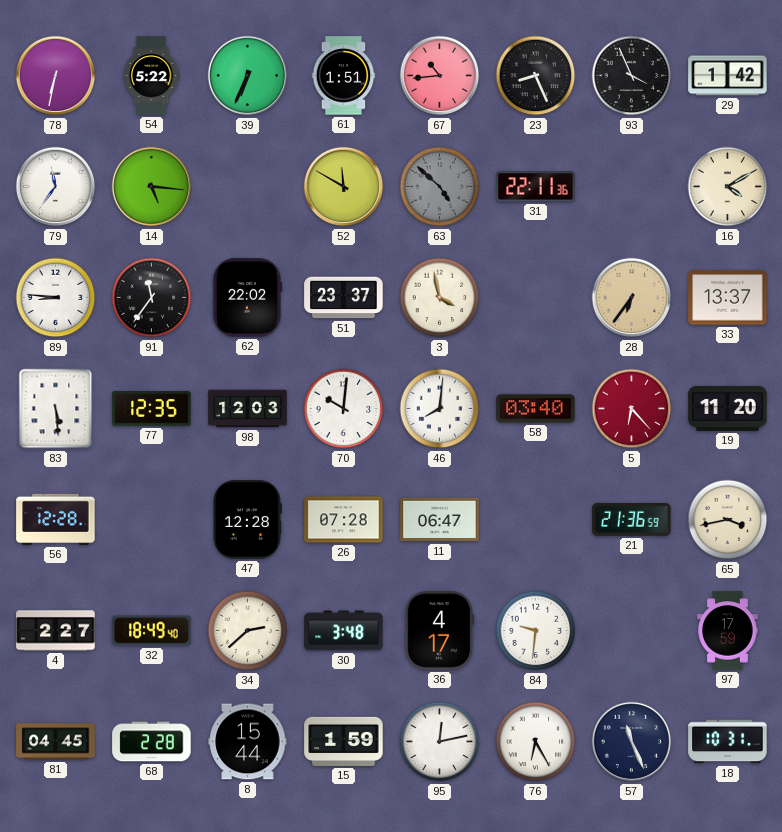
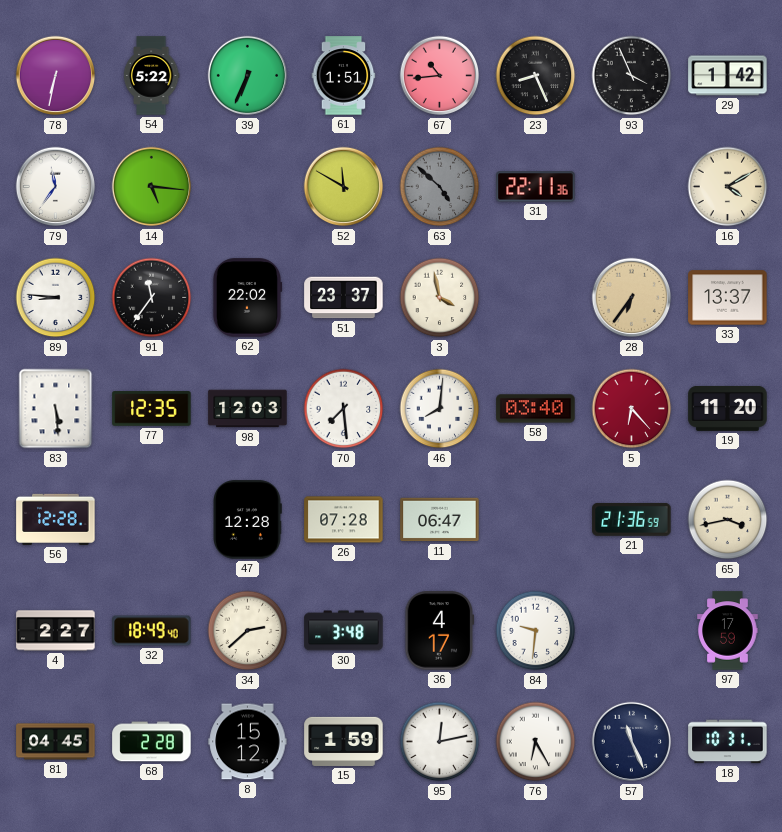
70: 10:01 -> 7:29 (344, 409)
8: 15:44 -> 15:12 (248, 742)
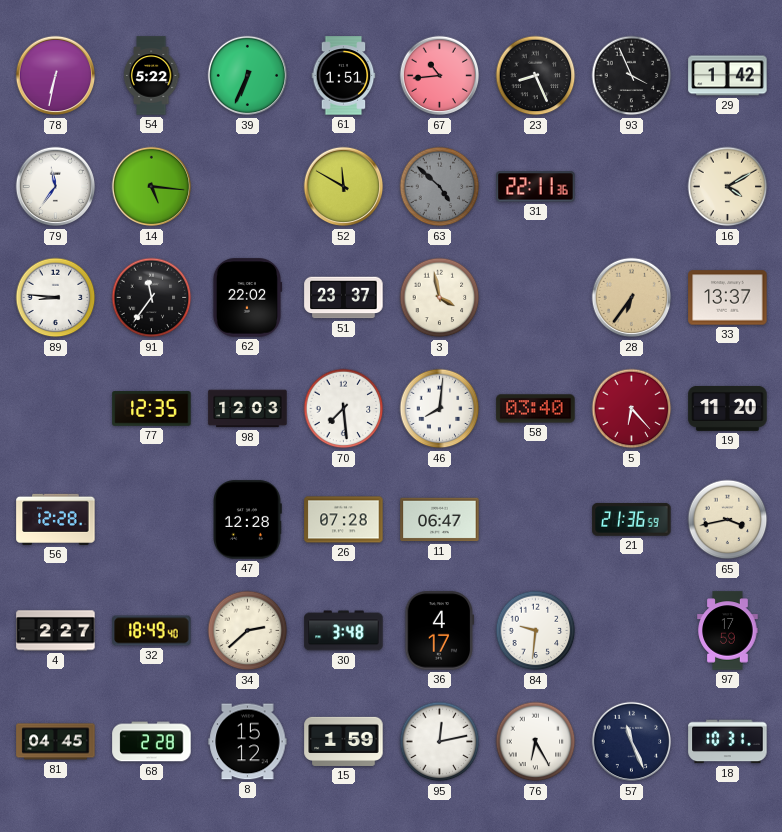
83: 5:29 -> none (56, 409)
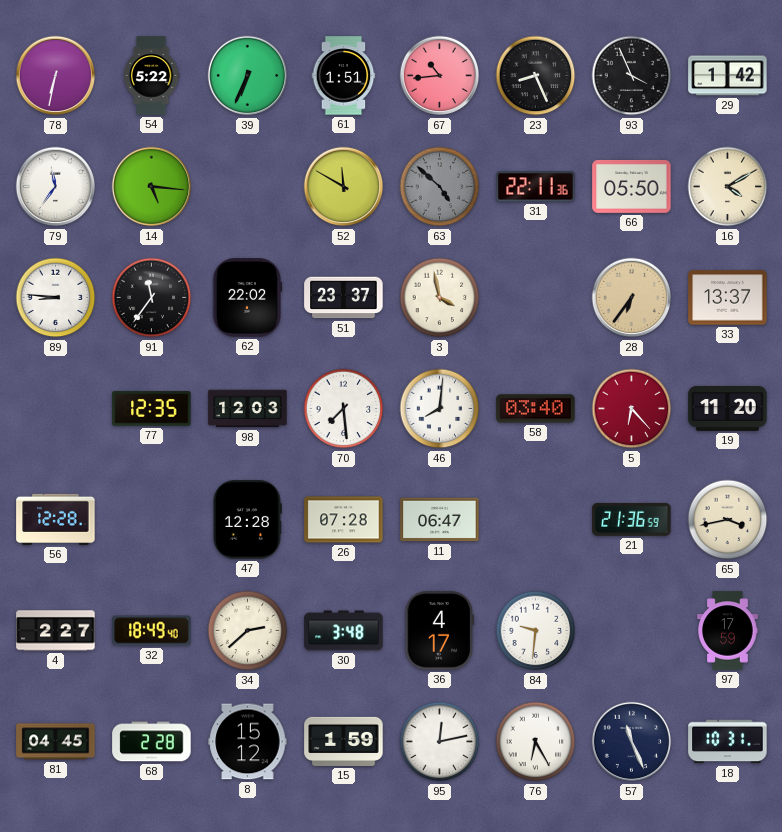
66: none -> 05:50 (632, 186)
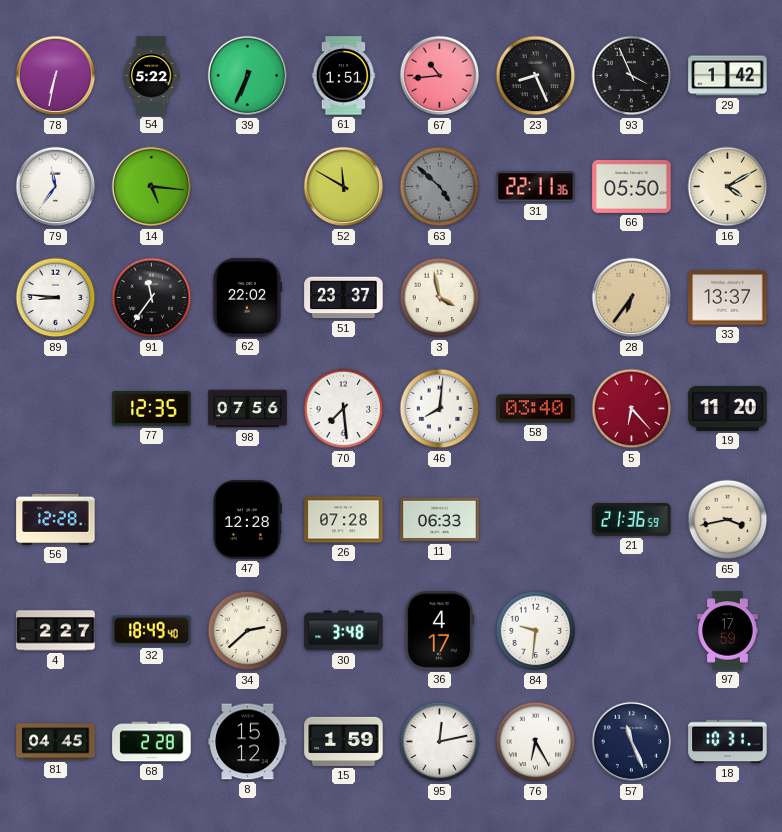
98: 12:03 -> 07:56 (248, 409)
11: 06:47 -> 06:33 (440, 520)
